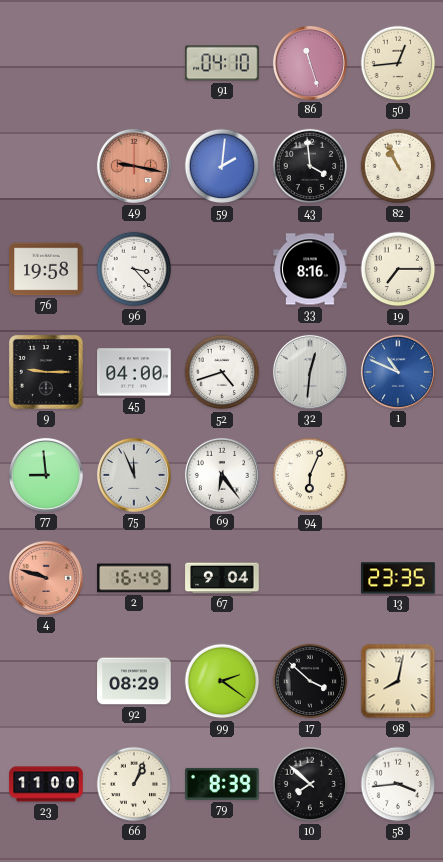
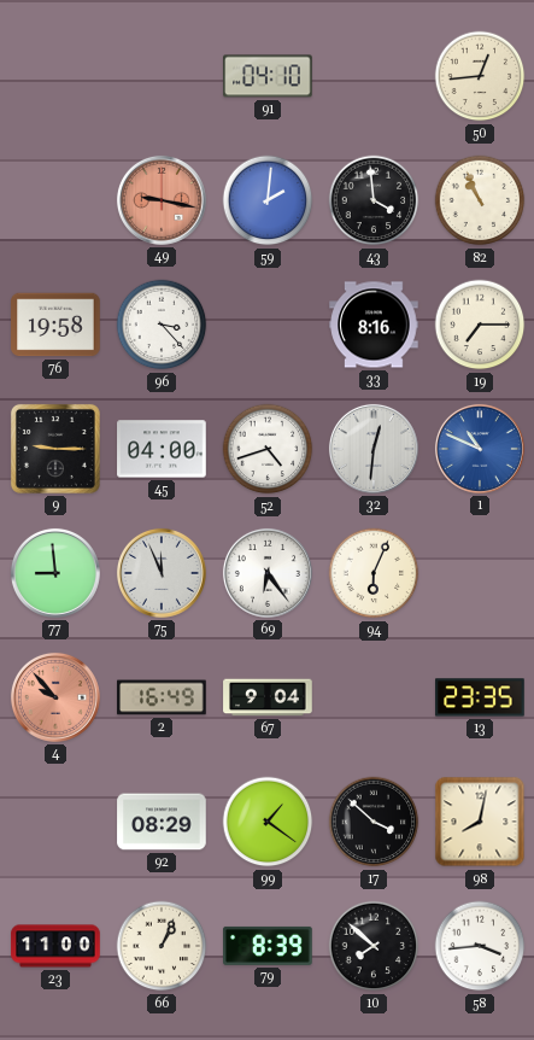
86: 11:27 -> none (310, 63)
4: 9:48 -> 9:53 (55, 697)
99: 2:21 -> 1:21 (268, 822)
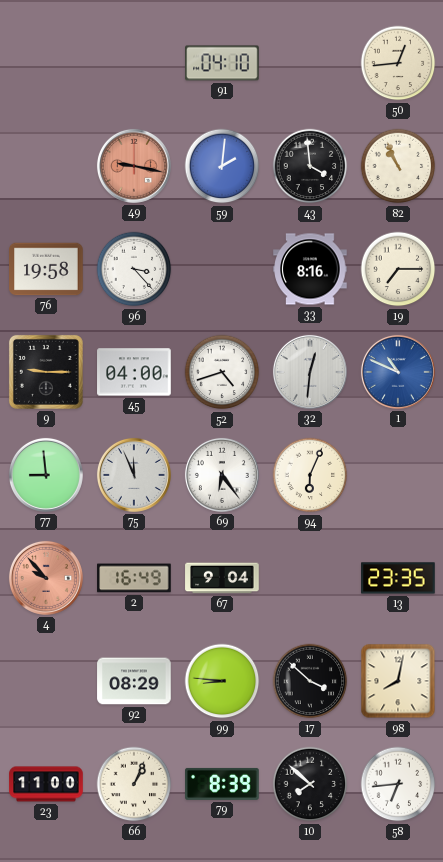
99: 1:21 -> 8:46 (222, 681)
58: 3:44 -> 6:44 (398, 784)
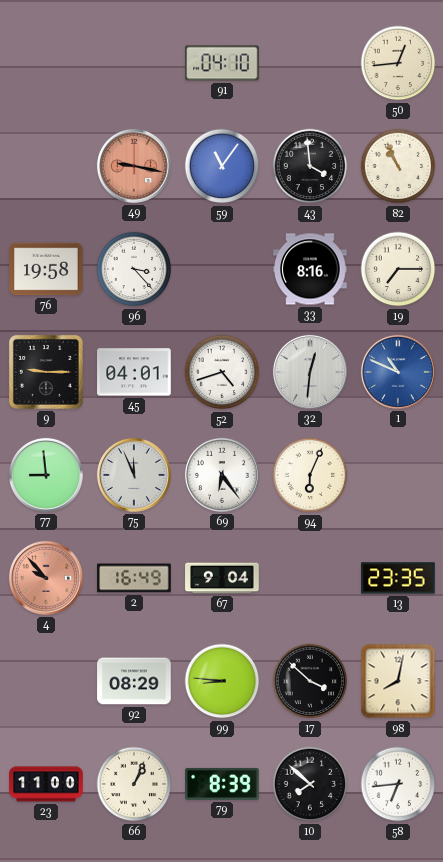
59: 2:01 -> 11:06 (222, 166)
45: 04:00 -> 04:01 (134, 372)
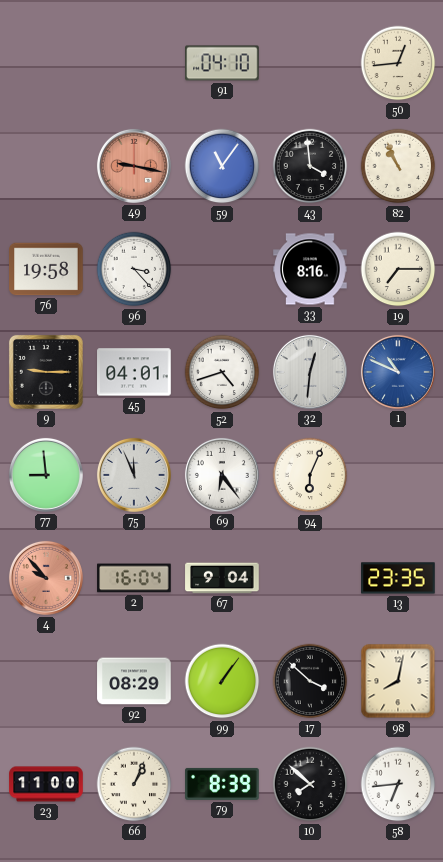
2: 16:49 -> 16:04 (134, 578)
99: 8:46 -> 1:06 (222, 681)
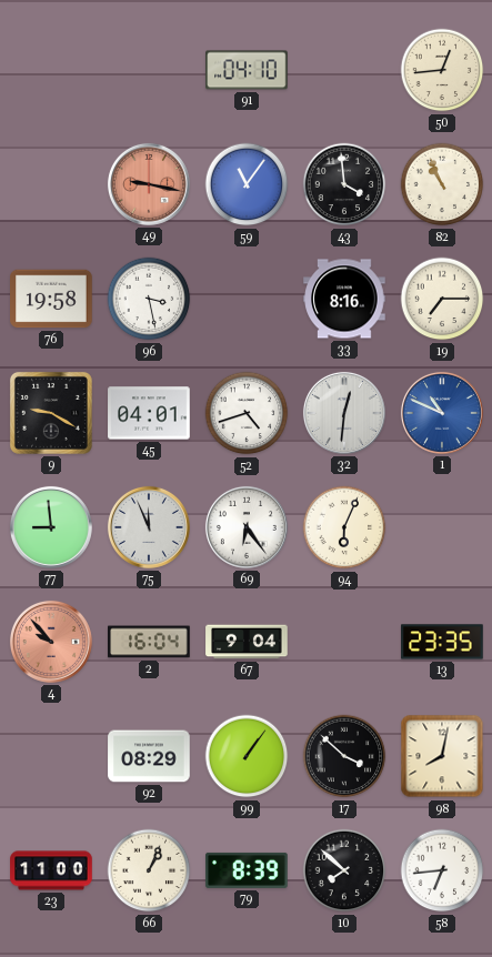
96: 3:23 -> 3:28 (149, 299)
9: 9:15 -> 9:20 (51, 413)
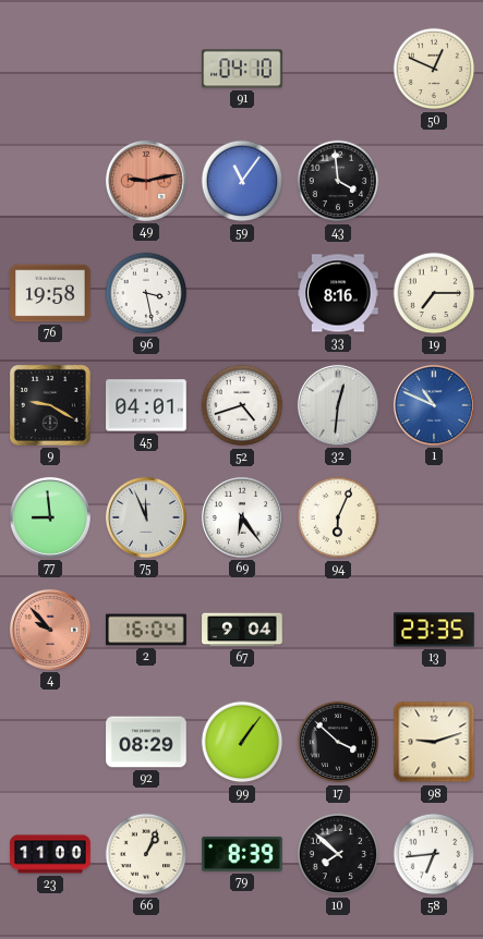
50: 12:44 -> 12:49 (434, 69)
49: 9:17 -> 9:13 (146, 181)
82: 10:56 -> none (442, 184)
98: 8:02 -> 9:12 (434, 742)
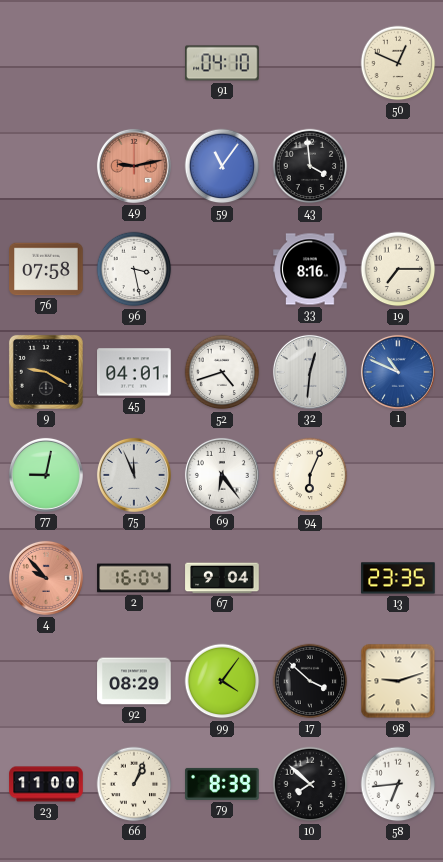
76: 19:58 -> 07:58 (46, 269)
77: 8:59 -> 9:02 (46, 475)
99: 1:06 -> 4:06 (222, 681)
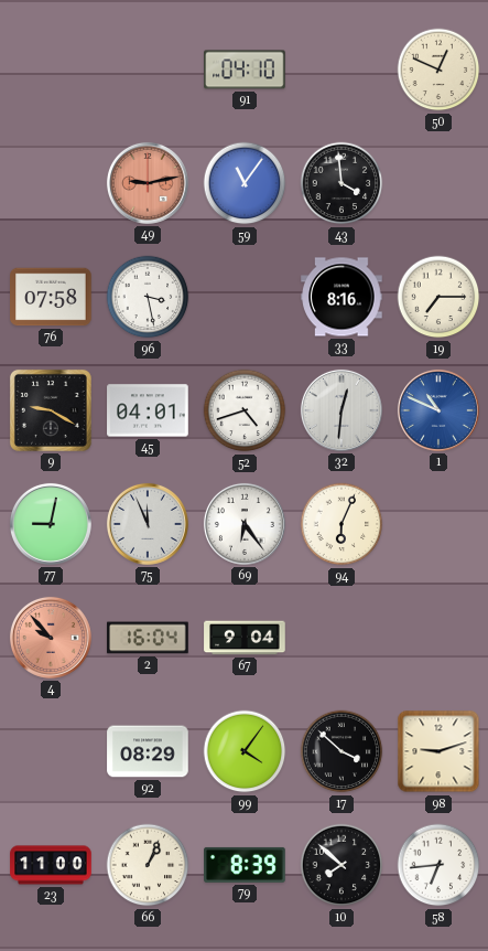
13: 23:35 -> none (398, 578)
